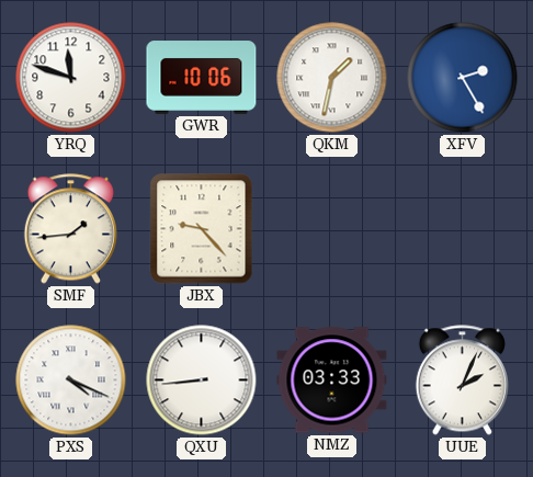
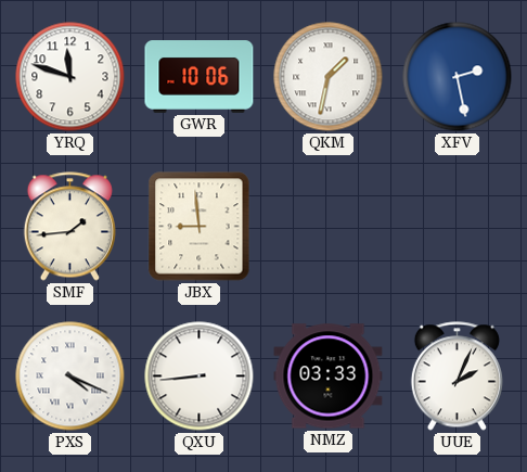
XFV: 2:25 -> 2:28 (458, 77)
JBX: 9:23 -> 8:59 (200, 227)
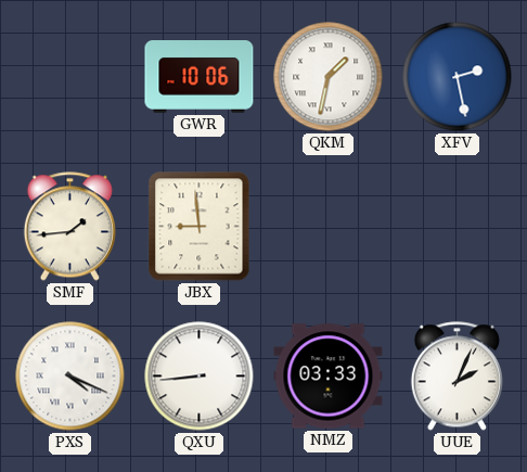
YRQ: 11:48 -> none (70, 77)
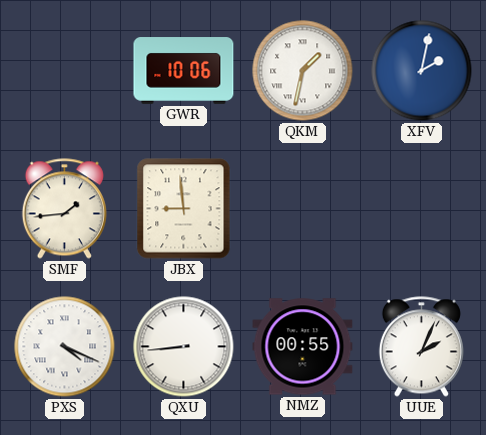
XFV: 2:28 -> 2:02 (422, 71)
NMZ: 03:33 -> 00:55 (303, 347)
